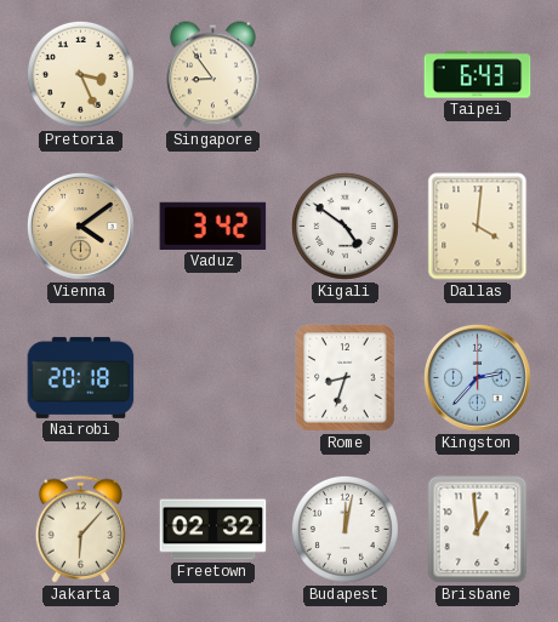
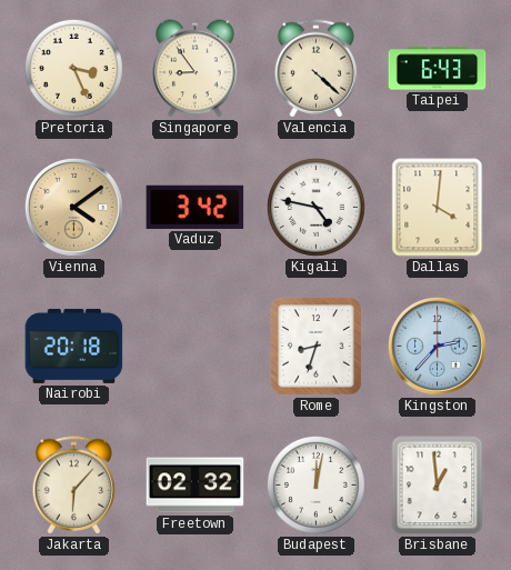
Valencia: none -> 4:22 (317, 69)
Kigali: 4:51 -> 4:47 (315, 207)
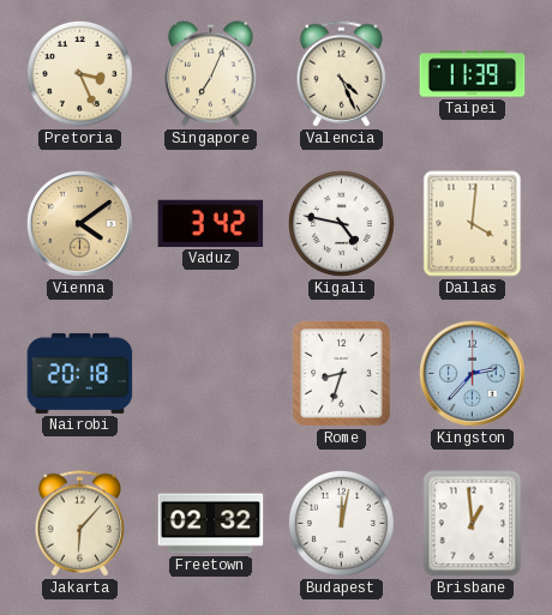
Singapore: 8:54 -> 7:04 (211, 74)
Valencia: 4:22 -> 4:26 (342, 74)
Taipei: 6:43 -> 11:39 (473, 74)
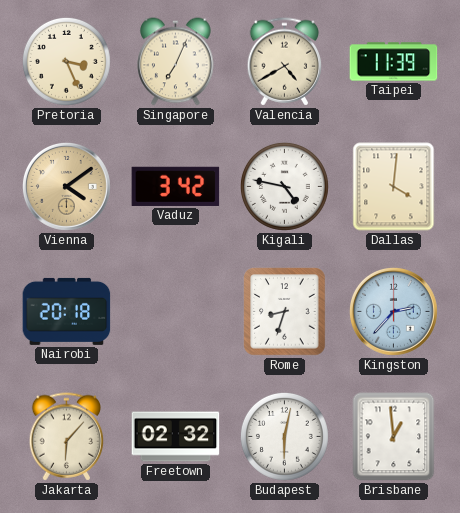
Valencia: 4:26 -> 4:40 (285, 62)
Budapest: 12:02 -> 6:02 (284, 436)
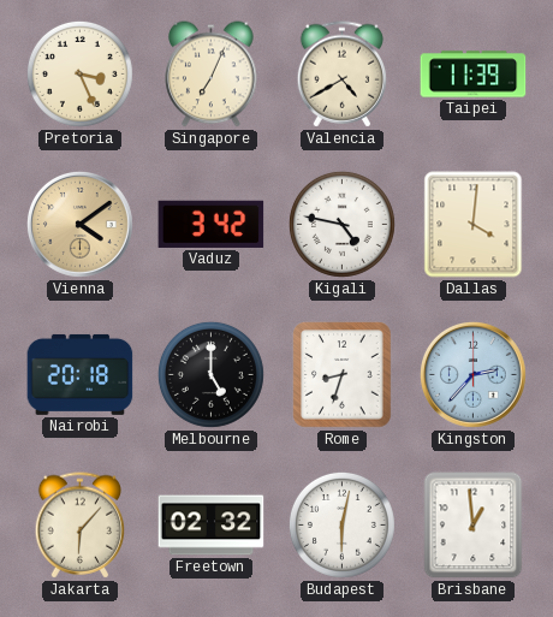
Melbourne: none -> 5:00 (210, 374)
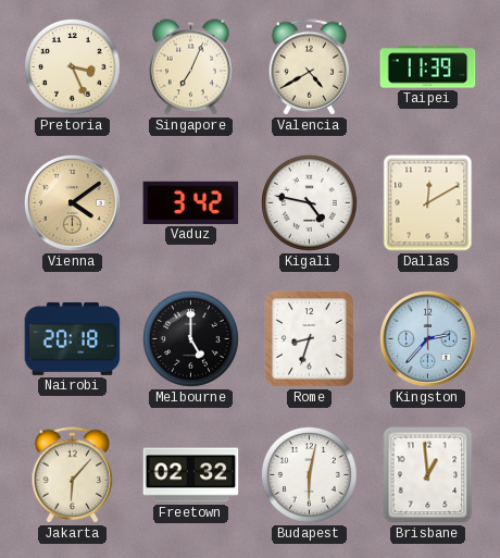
Dallas: 4:01 -> 12:10 (428, 203)
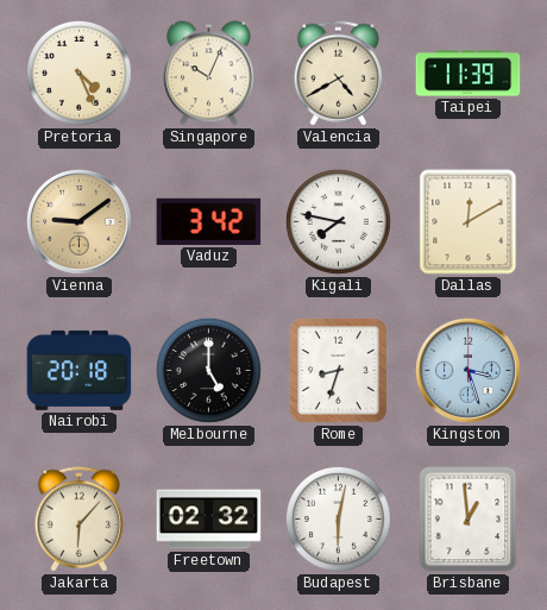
Pretoria: 3:26 -> 4:26 (78, 73)
Singapore: 7:04 -> 10:04 (209, 74)
Vienna: 4:09 -> 9:09 (78, 221)
Kigali: 4:47 -> 7:47 (338, 221)
Kingston: 2:37 -> 3:27 (467, 370)
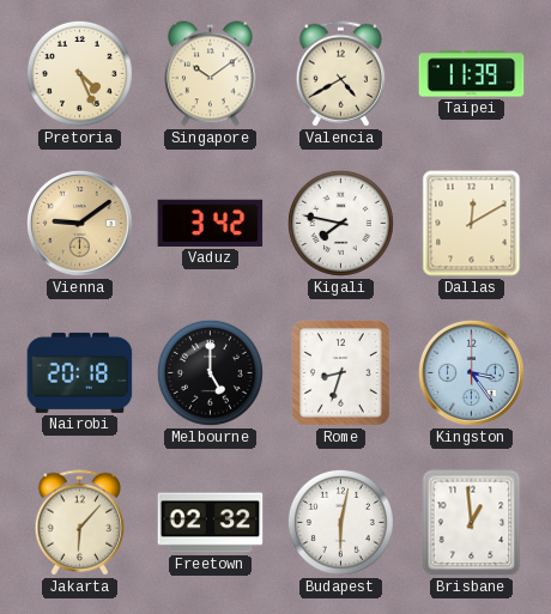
Singapore: 10:04 -> 10:09 (211, 74)
Kingston: 3:27 -> 3:24 (471, 372)
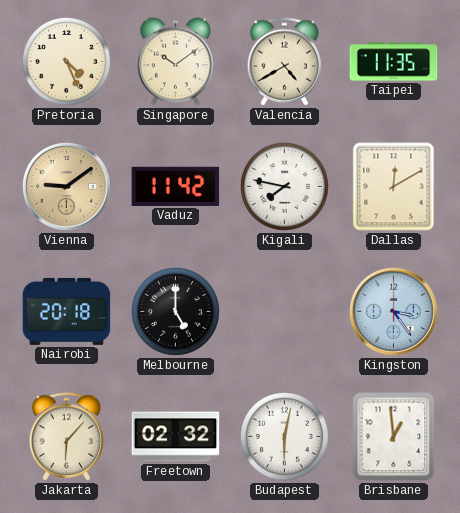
Taipei: 11:39 -> 11:35 (394, 62)
Vaduz: 3:42 -> 11:42 (176, 186)
Rome: 8:33 -> none (341, 373)
